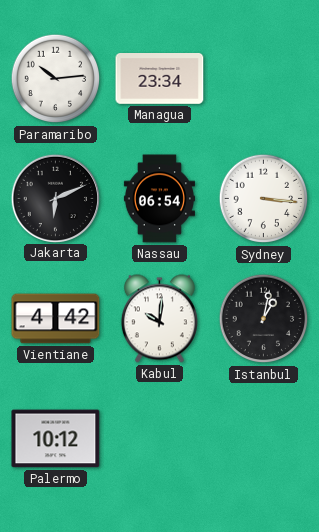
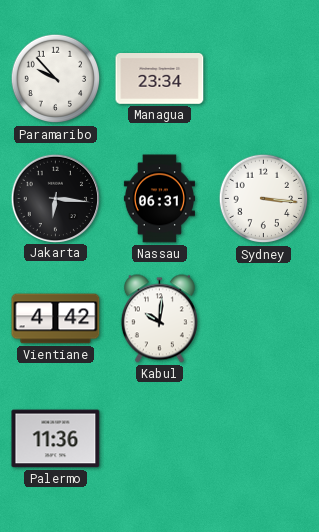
Paramaribo: 10:14 -> 9:53 (56, 79)
Jakarta: 6:11 -> 6:16 (55, 198)
Nassau: 06:54 -> 06:31 (159, 199)
Istanbul: 1:02 -> none (264, 319)
Palermo: 10:12 -> 11:36 (56, 439)
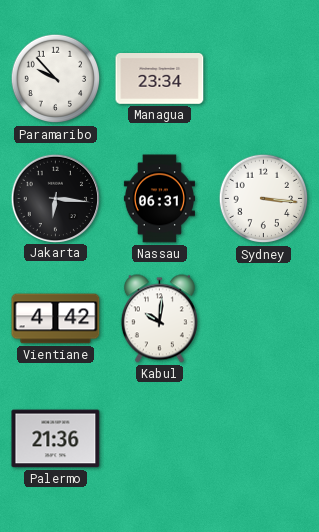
Palermo: 11:36 -> 21:36 (56, 439)
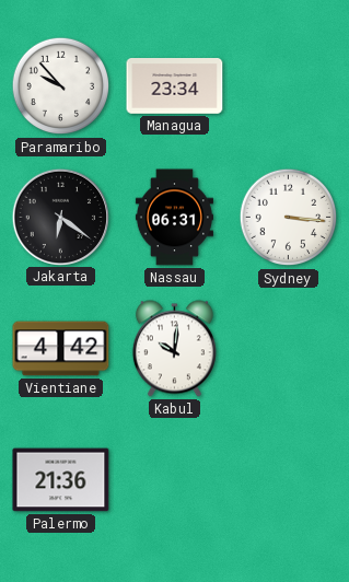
Jakarta: 6:16 -> 6:21 (60, 217)
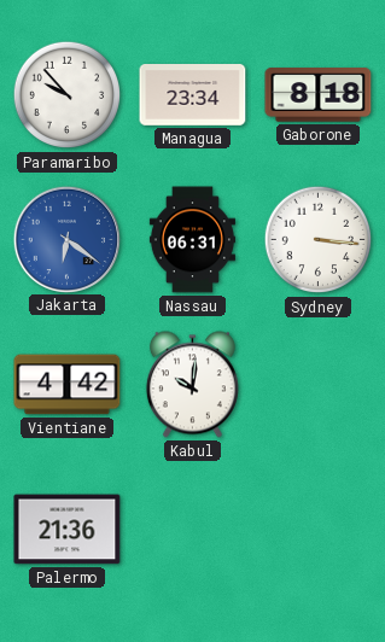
Gaborone: none -> 8:18 (319, 95)
Jakarta dial: black -> blue (66, 239)
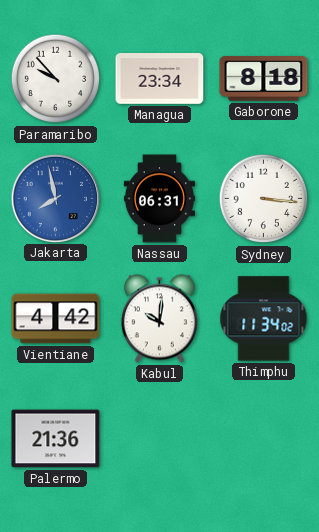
Jakarta: 6:21 -> 7:58 (55, 198)
Thimphu: none -> 11:34 (264, 319)
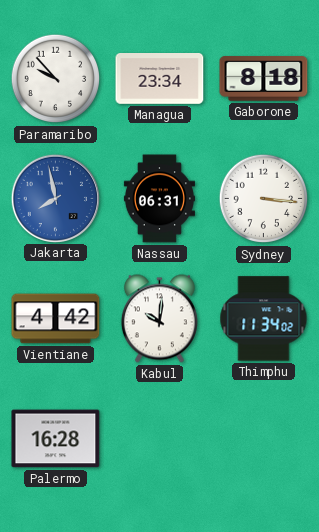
Palermo: 21:36 -> 16:28 (56, 439)
